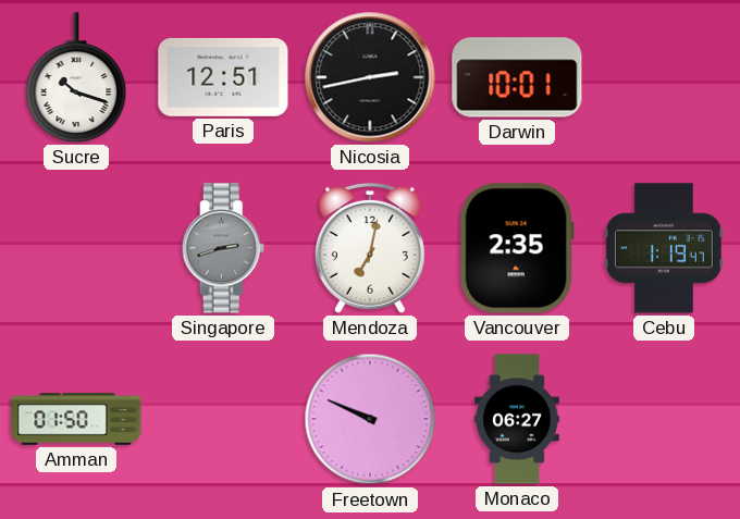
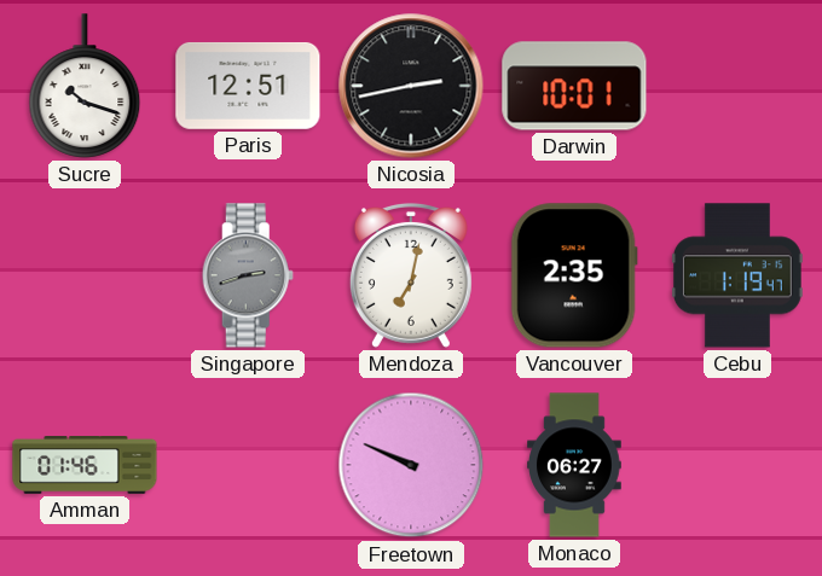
Amman: 01:50 -> 01:46 (85, 466)
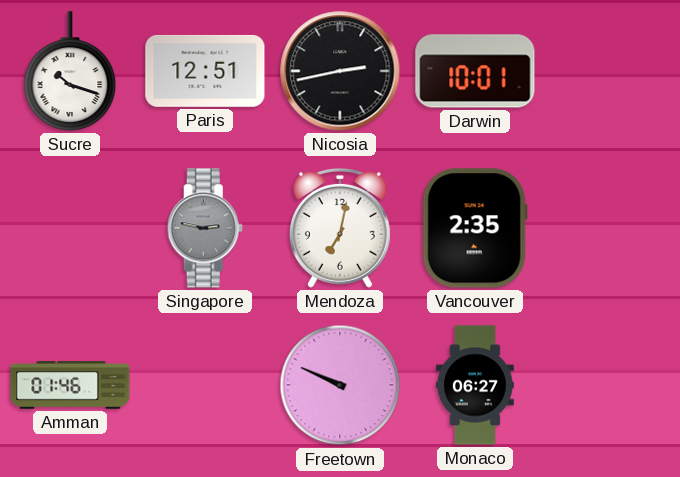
Singapore: 2:42 -> 2:47 (205, 228)
Cebu: 1:19 -> none (737, 275)
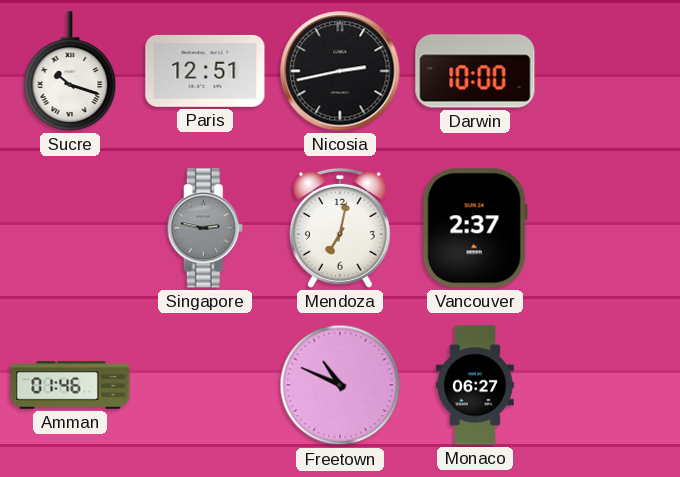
Darwin: 10:01 -> 10:00 (475, 71)
Vancouver: 2:35 -> 2:37 (475, 228)
Freetown: 9:49 -> 10:49 (340, 385)
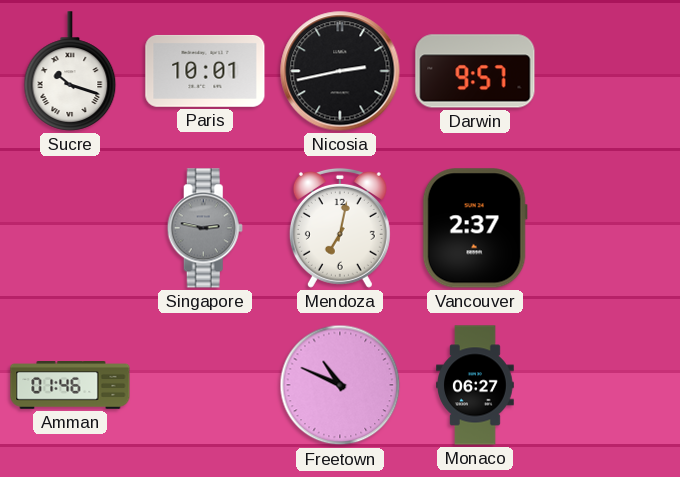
Paris: 12:51 -> 10:01 (205, 71)
Darwin: 10:00 -> 9:57 (475, 71)
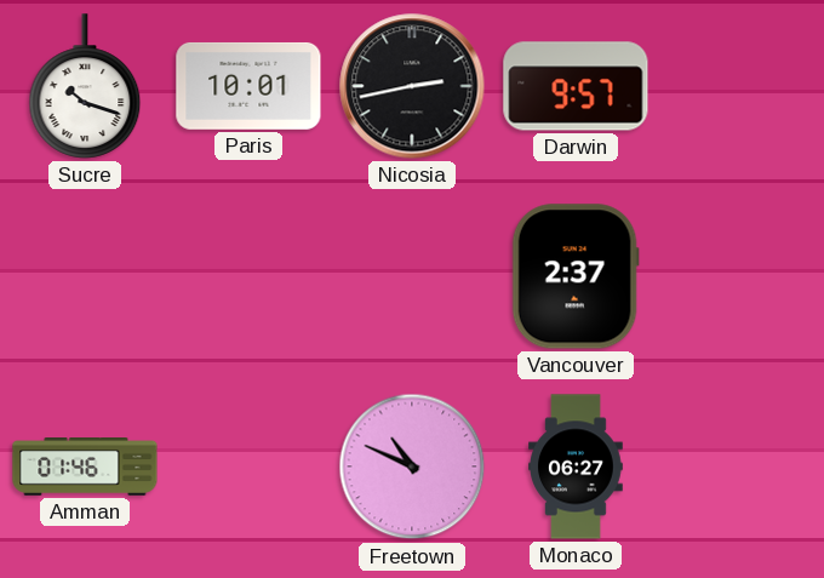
Singapore: 2:47 -> none (205, 228)
Mendoza: 7:02 -> none (340, 228)
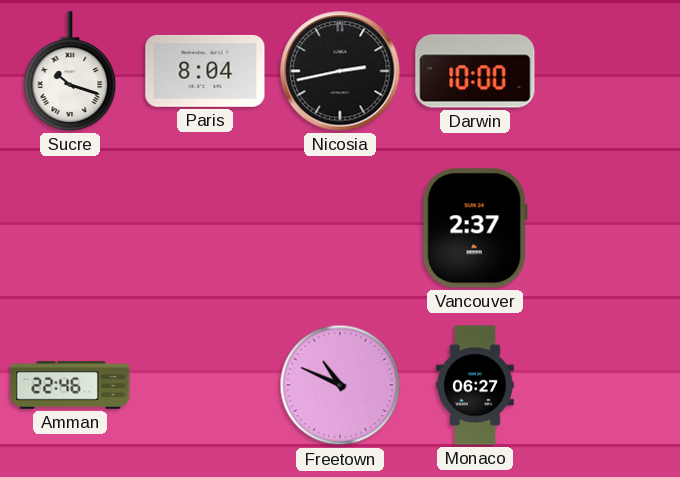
Paris: 10:01 -> 8:04 (205, 71)
Darwin: 9:57 -> 10:00 (475, 71)
Amman: 01:46 -> 22:46 (70, 386)
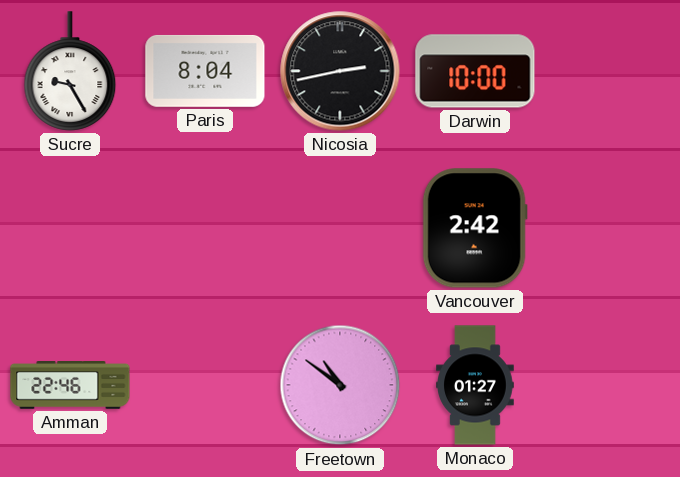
Sucre: 10:18 -> 9:25 (70, 71)
Vancouver: 2:37 -> 2:42 (475, 228)
Freetown: 10:49 -> 10:51 (340, 385)
Monaco: 06:27 -> 01:27 (475, 385)
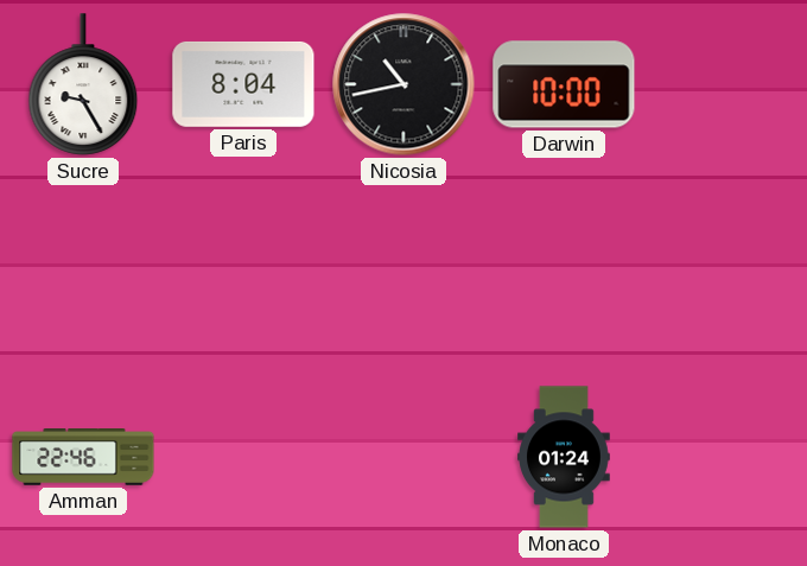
Nicosia: 2:43 -> 10:43 (403, 84)
Vancouver: 2:42 -> none (475, 228)
Freetown: 10:51 -> none (340, 385)
Monaco: 01:27 -> 01:24 (564, 457)
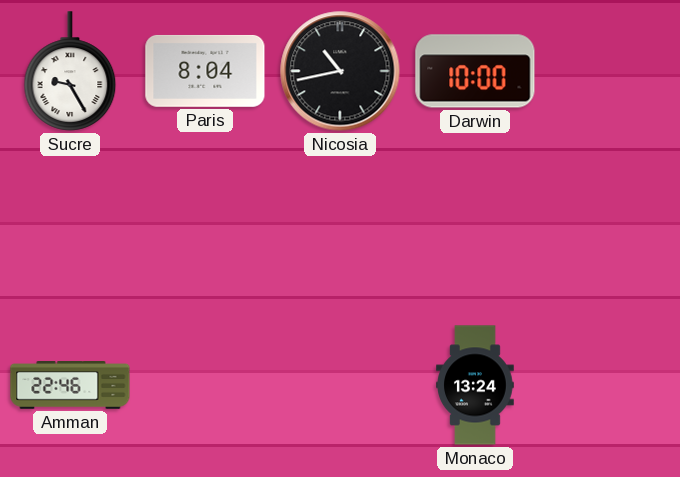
Monaco: 01:24 -> 13:24 (475, 385)
